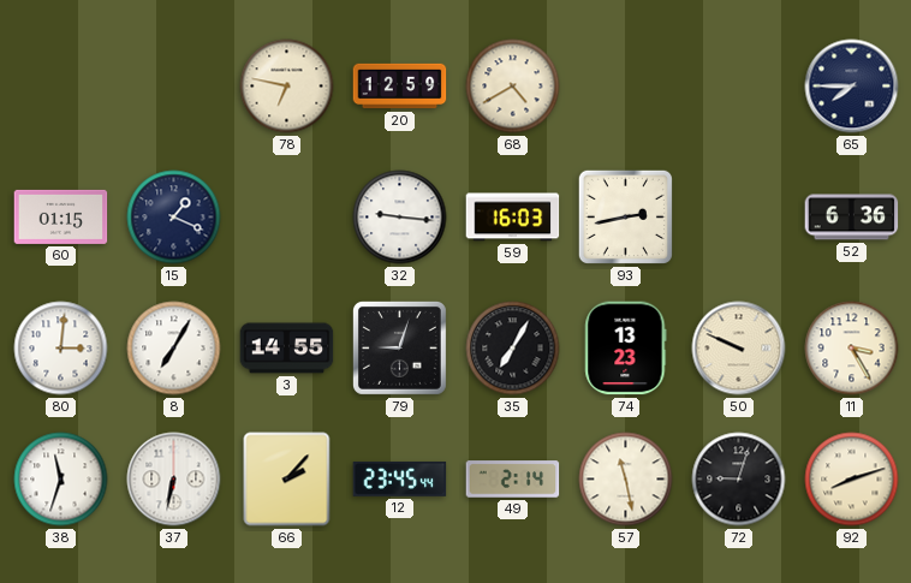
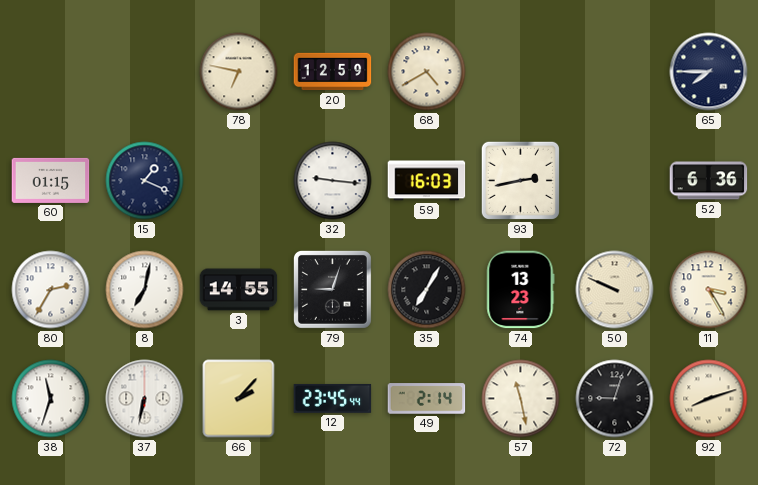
80: 3:01 -> 2:35 (51, 290)
8: 7:05 -> 7:02 (145, 290)
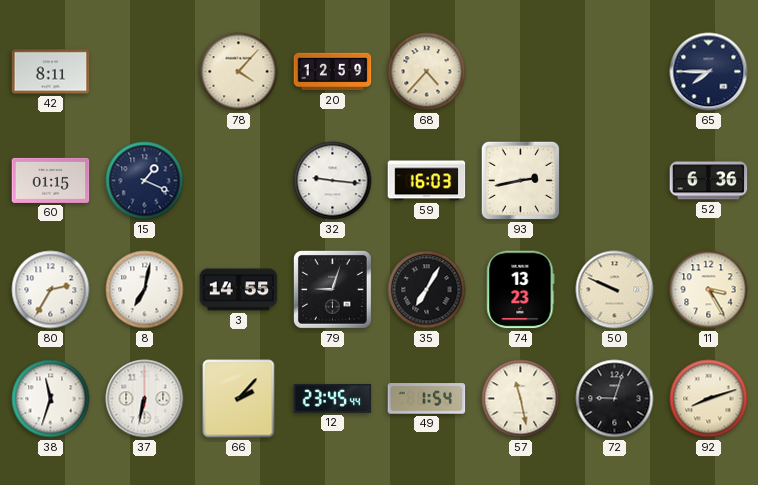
42: none -> 8:11 (51, 72)
78: 6:47 -> 4:07 (239, 72)
68: 4:40 -> 4:37 (427, 72)
49: 2:14 -> 1:54 (427, 399)
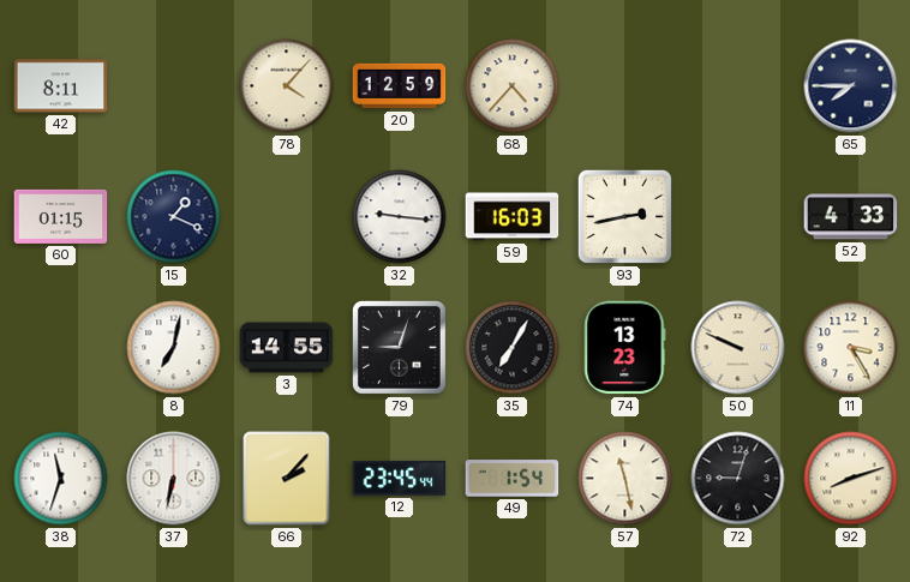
52: 6:36 -> 4:33 (851, 217)
80: 2:35 -> none (51, 290)
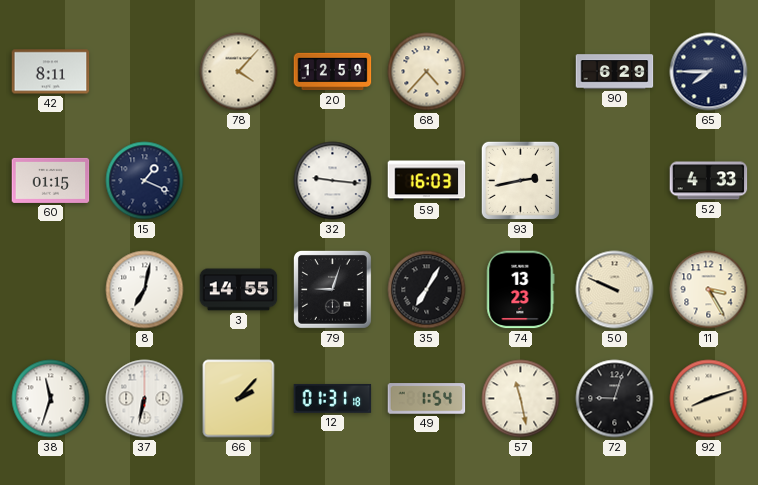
90: none -> 6:29 (615, 72)
12: 23:45 -> 01:31 (333, 399)
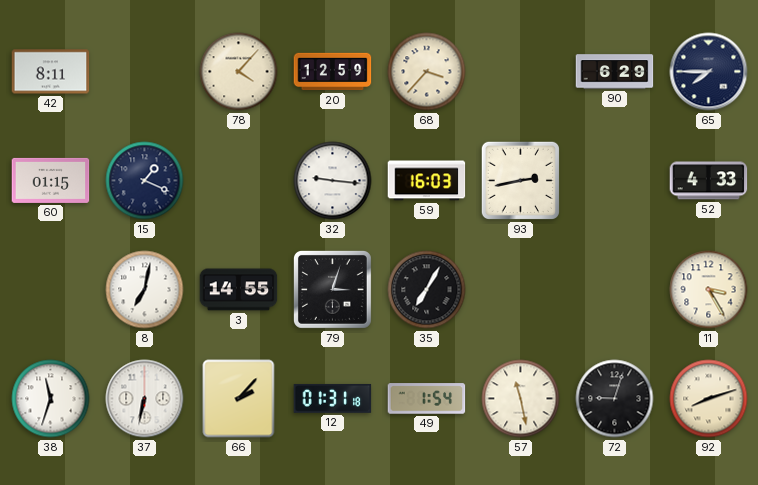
68: 4:37 -> 3:37 (427, 72)
79: 9:03 -> 3:03 (332, 289)
74: 13:23 -> none (521, 290)
50: 9:49 -> none (615, 290)
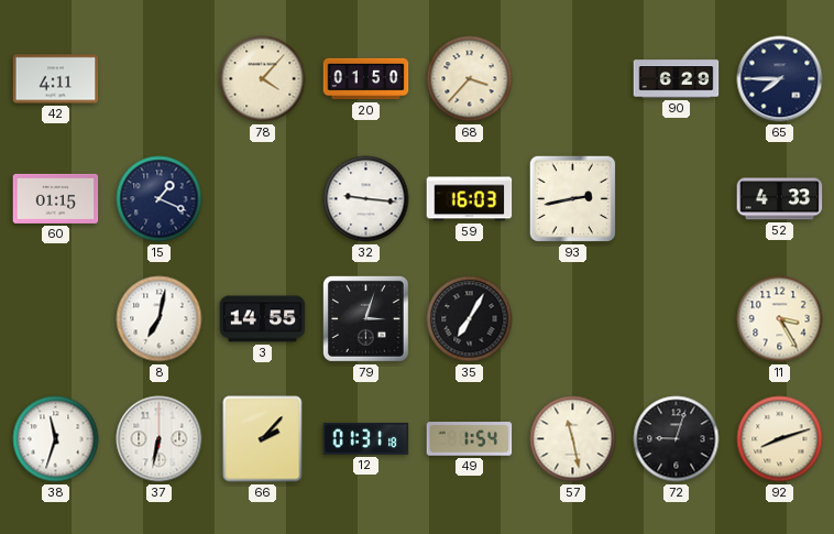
42: 8:11 -> 4:11 (56, 79)
20: 12:59 -> 01:50 (366, 79)
